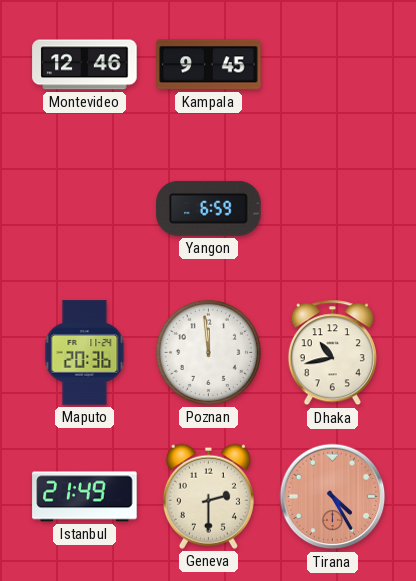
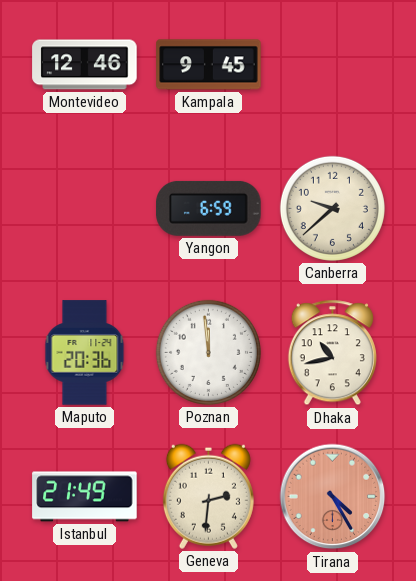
Canberra: none -> 9:38 (332, 208)
Geneva: 2:30 -> 2:31 (208, 496)
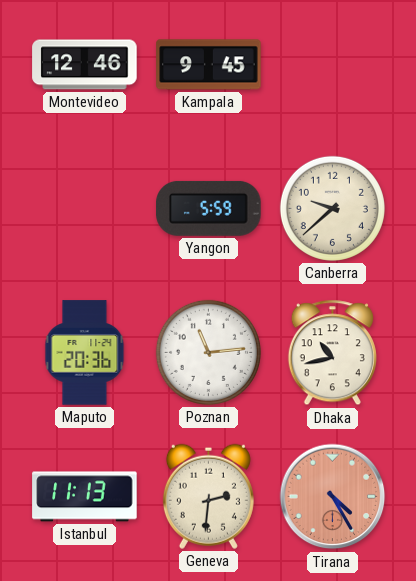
Yangon: 6:59 -> 5:59 (209, 208)
Poznan: 11:59 -> 11:14 (208, 352)
Istanbul: 21:49 -> 11:13 (85, 497)
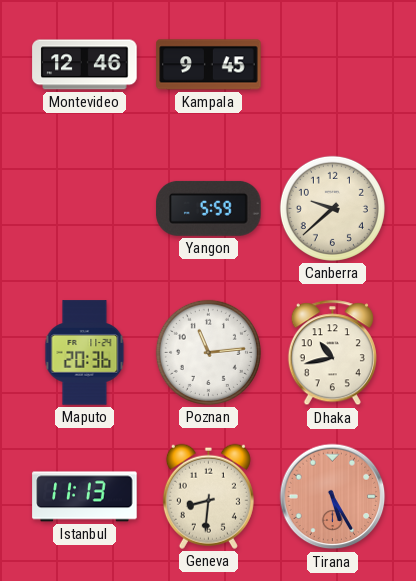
Geneva: 2:31 -> 8:31 (208, 496)
Tirana: 4:25 -> 5:25 (333, 497)
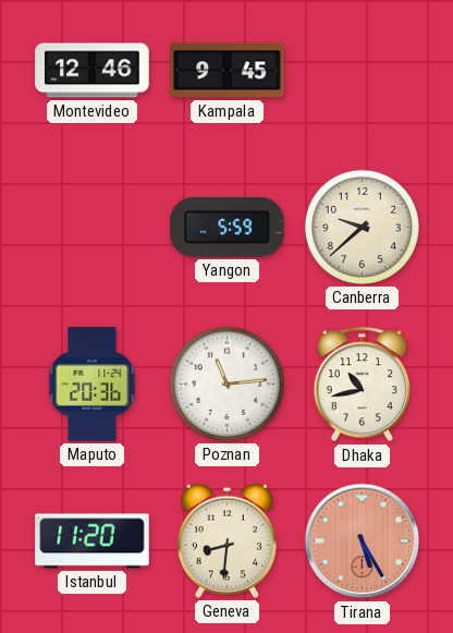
Istanbul: 11:13 -> 11:20 (93, 541)
